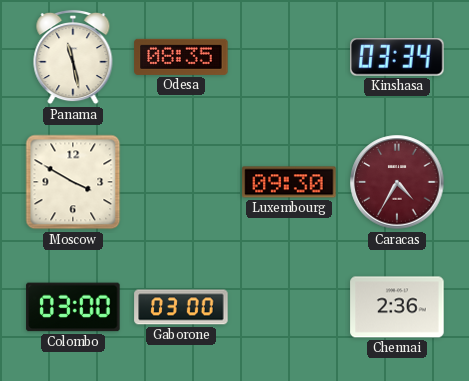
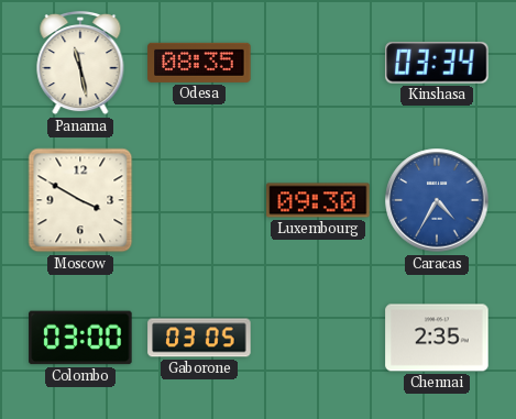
Caracas dial: burgundy -> blue (437, 200)
Gaborone: 03:00 -> 03:05 (199, 338)
Chennai: 2:36 -> 2:35 (437, 338)
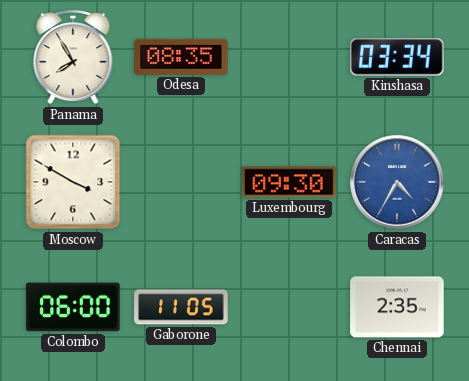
Panama: 11:28 -> 7:55 (73, 57)
Colombo: 03:00 -> 06:00 (73, 307)
Gaborone: 03:05 -> 11:05 (181, 307)
